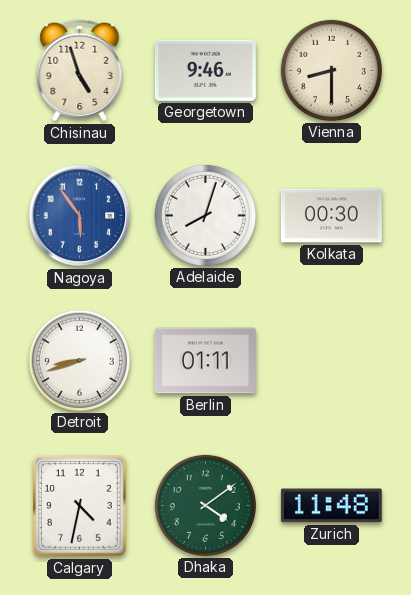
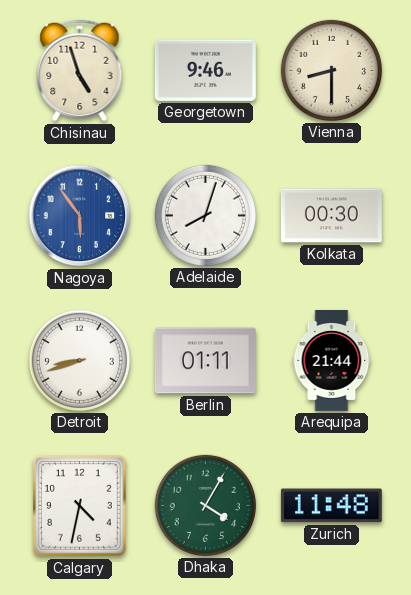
Arequipa: none -> 21:44 (332, 360)
Dhaka: 4:09 -> 4:05 (205, 505)
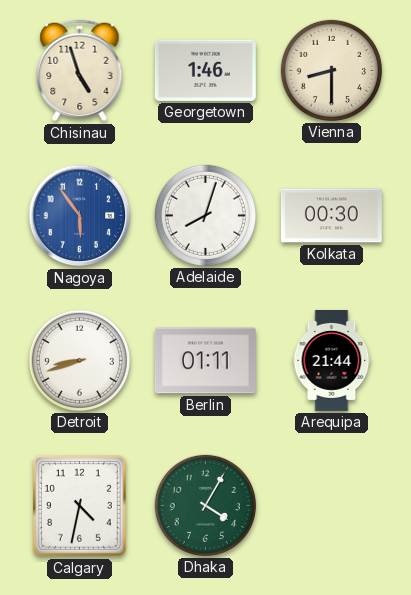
Georgetown: 9:46 -> 1:46 (205, 70)
Zurich: 11:48 -> none (331, 506)
